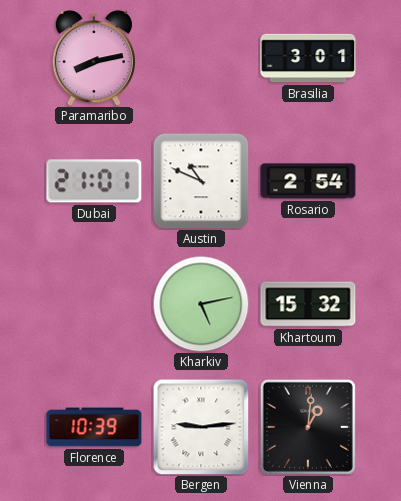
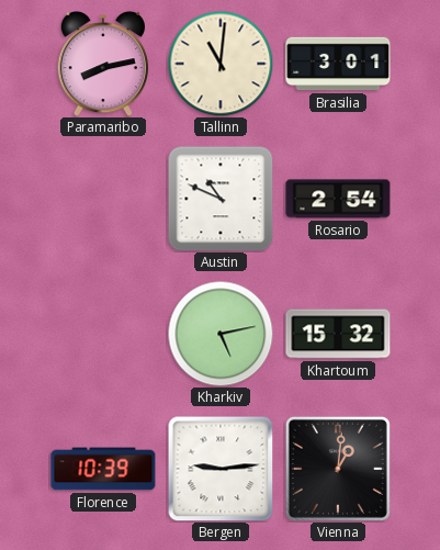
Tallinn: none -> 11:01 (221, 64)
Dubai: 21:01 -> none (94, 181)
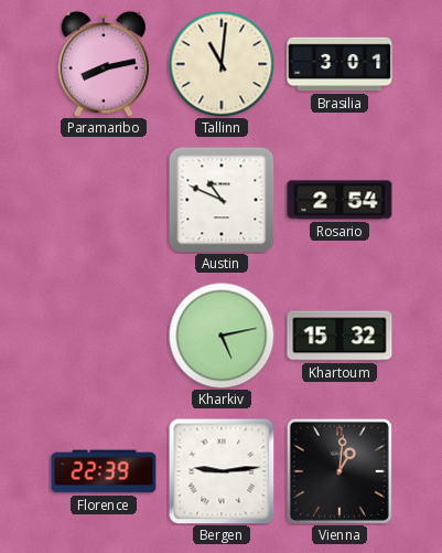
Florence: 10:39 -> 22:39 (104, 471)
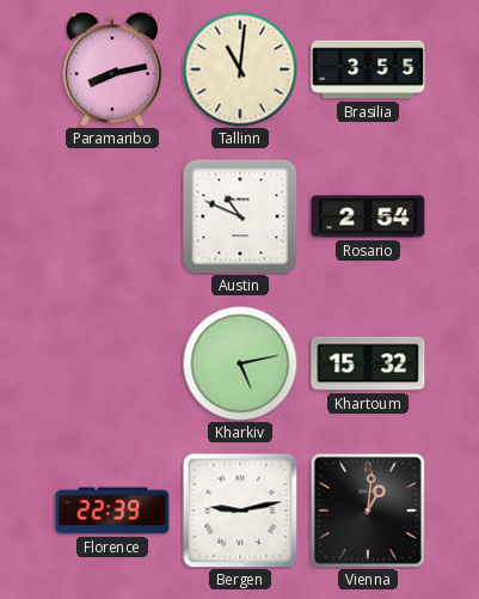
Brasilia: 3:01 -> 3:55 (368, 69)
Bergen: 9:14 -> 9:13 (240, 511)
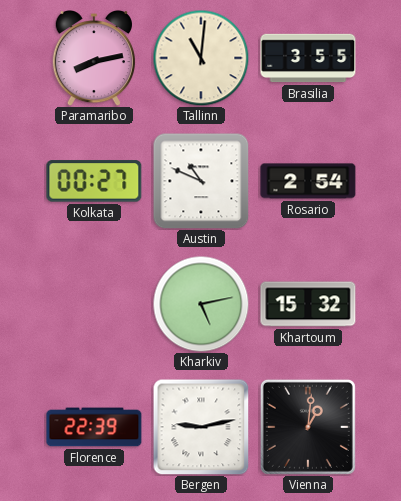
Kolkata: none -> 00:27 (94, 181)
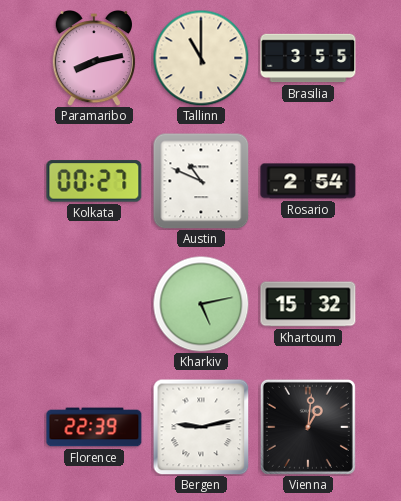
Tallinn: 11:01 -> 11:00 (201, 58)
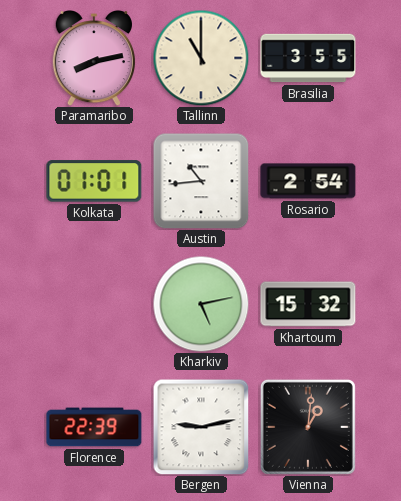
Kolkata: 00:27 -> 01:01 (94, 181)
Austin: 10:49 -> 10:44 (201, 181)
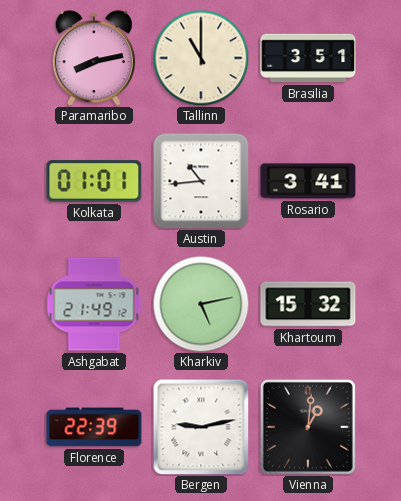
Brasilia: 3:55 -> 3:51 (308, 58)
Rosario: 2:54 -> 3:41 (308, 181)
Ashgabat: none -> 21:49 (94, 304)
